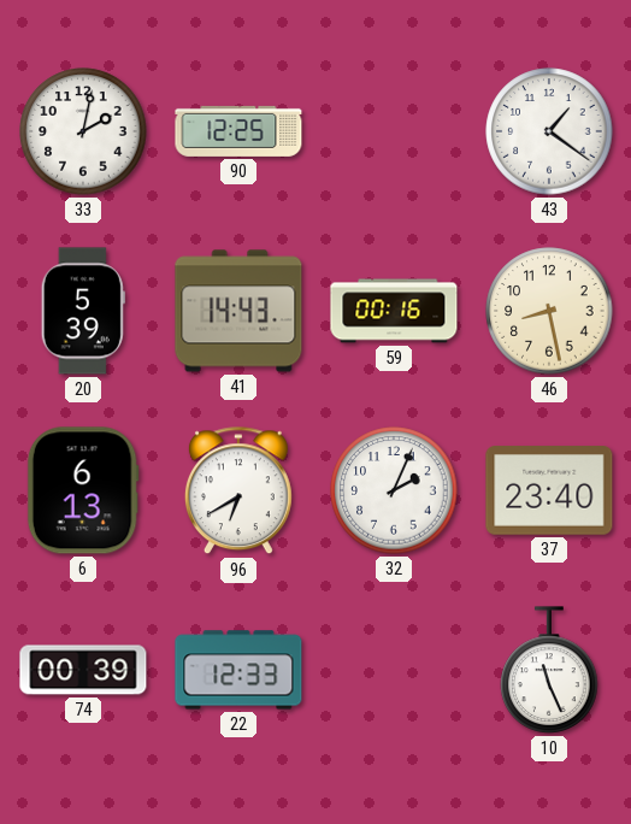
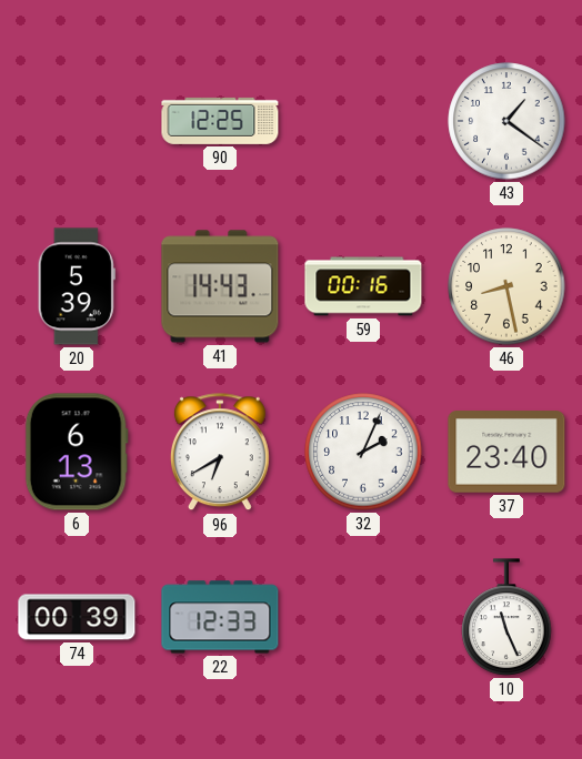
33: 2:02 -> none (83, 131)
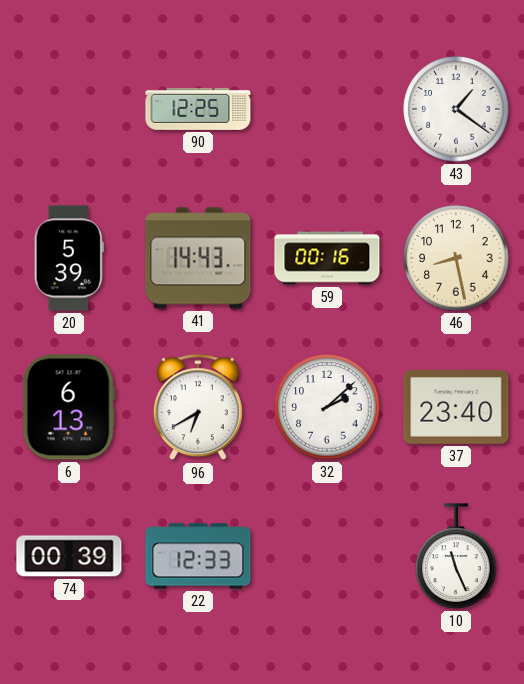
32: 2:04 -> 2:08 (327, 407)
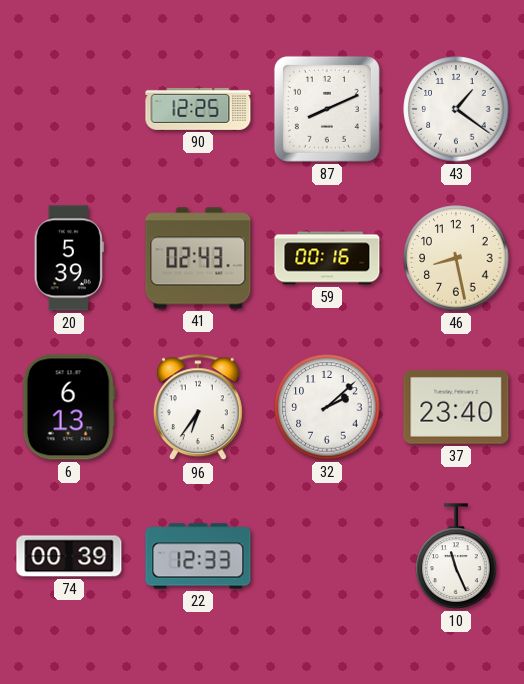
87: none -> 8:11 (327, 109)
41: 14:43 -> 02:43 (198, 258)
96: 6:40 -> 6:36 (198, 408)
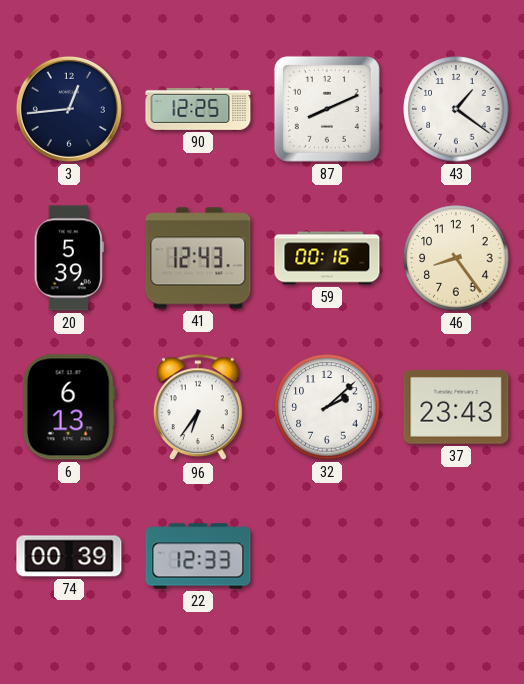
3: none -> 12:44 (69, 109)
41: 02:43 -> 12:43 (198, 258)
46: 8:28 -> 8:24 (456, 258)
37: 23:40 -> 23:43 (456, 407)
10: 11:26 -> none (456, 556)
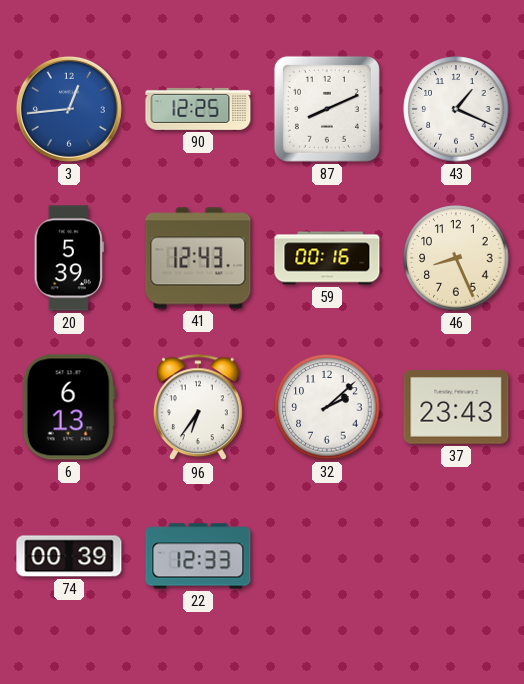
3 dial: navy -> blue (69, 109)
43: 1:21 -> 1:19 (456, 109)
46: 8:24 -> 8:26 (456, 258)
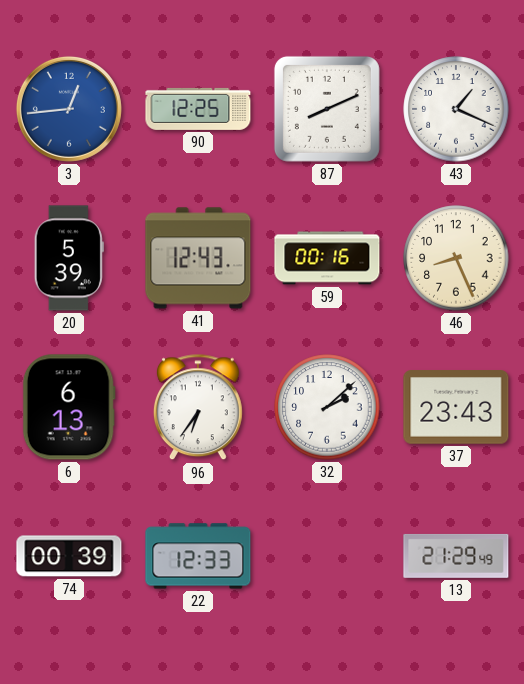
13: none -> 21:29 (456, 556)
